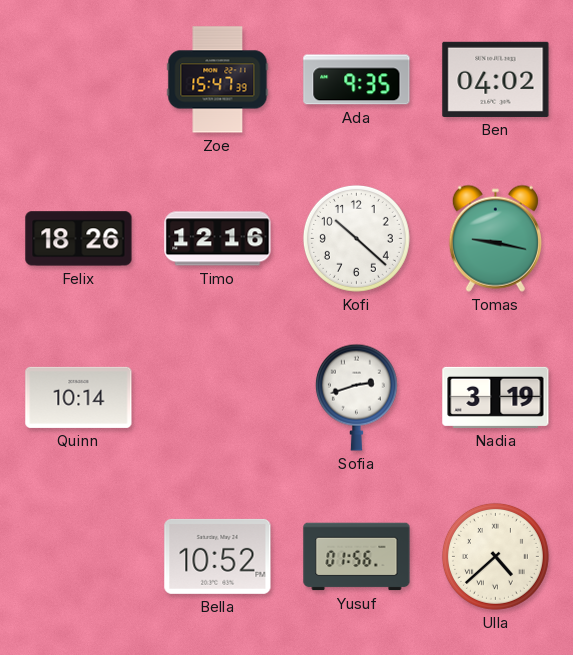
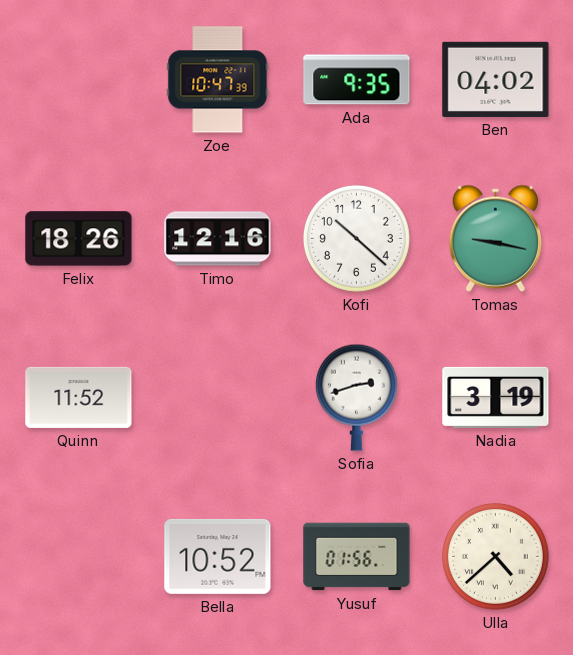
Zoe: 15:47 -> 10:47 (218, 80)
Quinn: 10:14 -> 11:52 (79, 397)
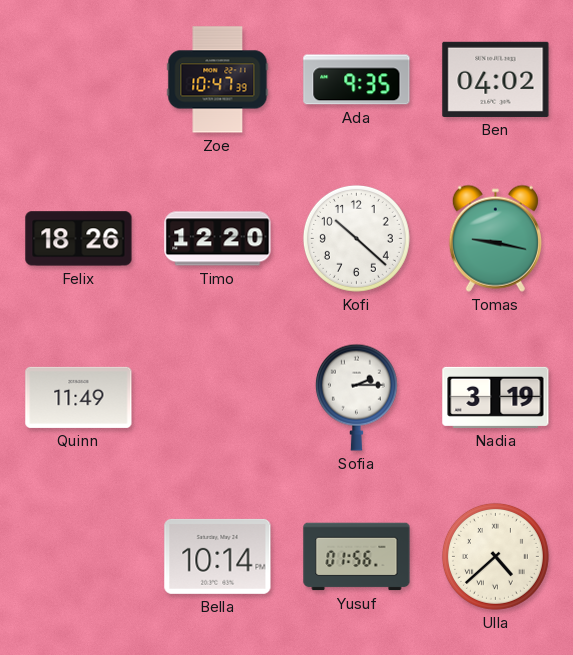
Timo: 12:16 -> 12:20 (218, 239)
Quinn: 11:52 -> 11:49 (79, 397)
Sofia: 2:42 -> 2:15 (356, 397)
Bella: 10:52 -> 10:14 (218, 556)
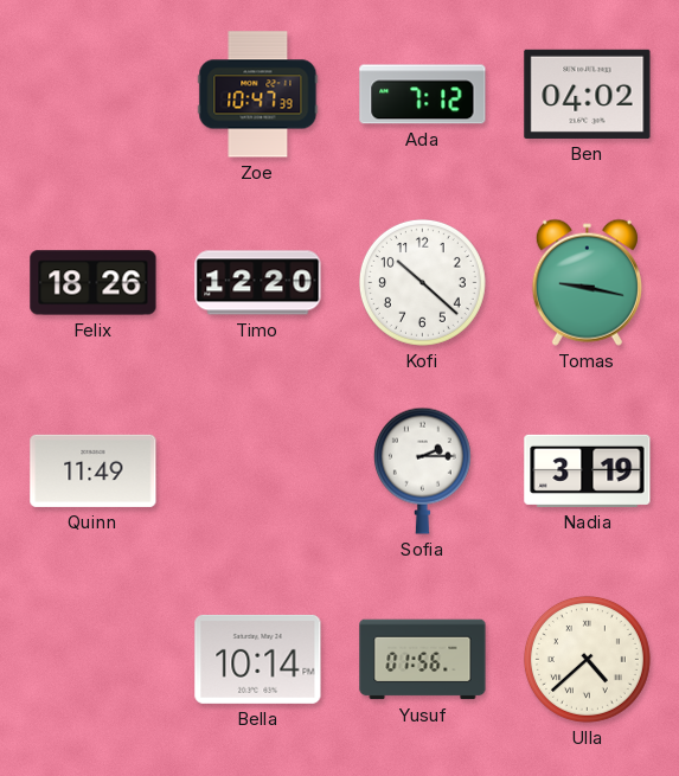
Ada: 9:35 -> 7:12 (423, 95)
